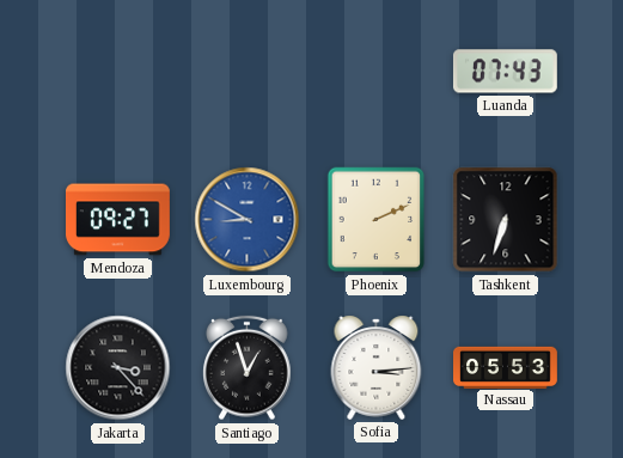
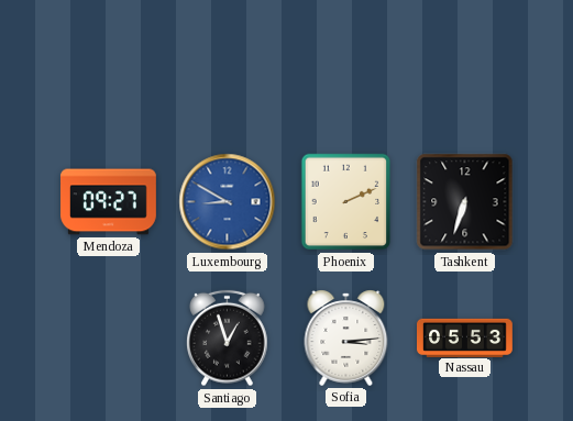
Luanda: 07:43 -> none (505, 72)
Jakarta: 3:23 -> none (118, 368)
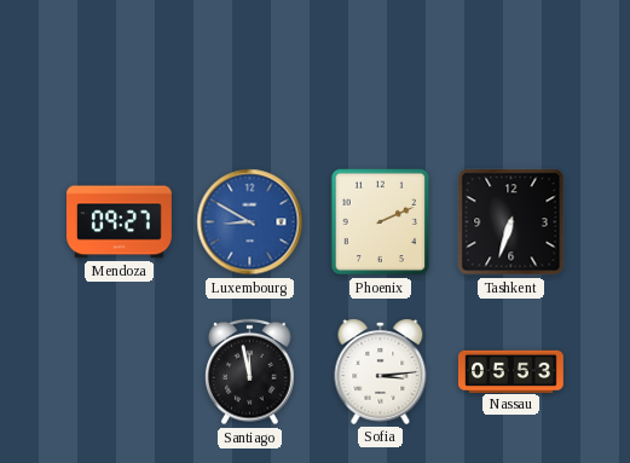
Santiago: 12:57 -> 11:58 (250, 372)
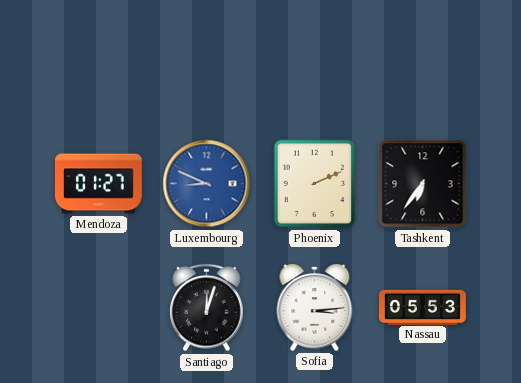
Mendoza: 09:27 -> 01:27 (99, 184)
Luxembourg: 8:50 -> 8:49 (207, 184)
Tashkent: 6:33 -> 6:36 (423, 184)
Santiago: 11:58 -> 12:03 (207, 308)
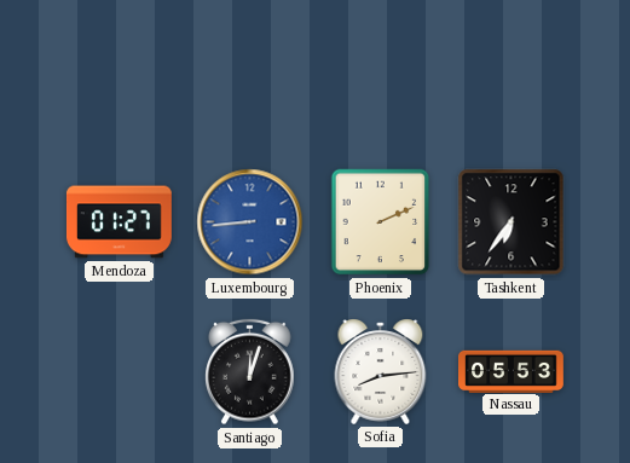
Luxembourg: 8:49 -> 8:44 (250, 222)
Sofia: 3:14 -> 8:14 (381, 371)
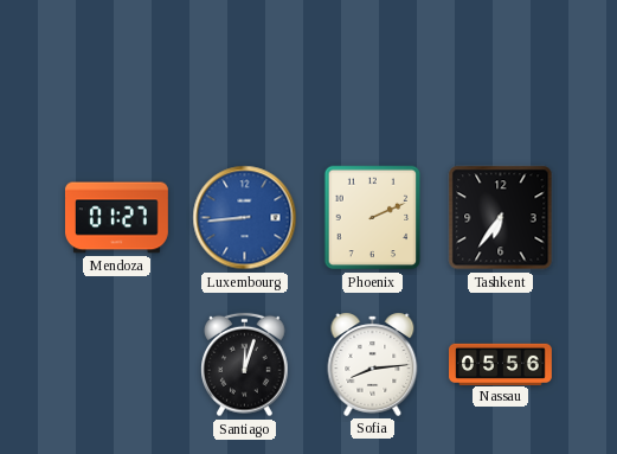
Nassau: 05:53 -> 05:56 (501, 364)
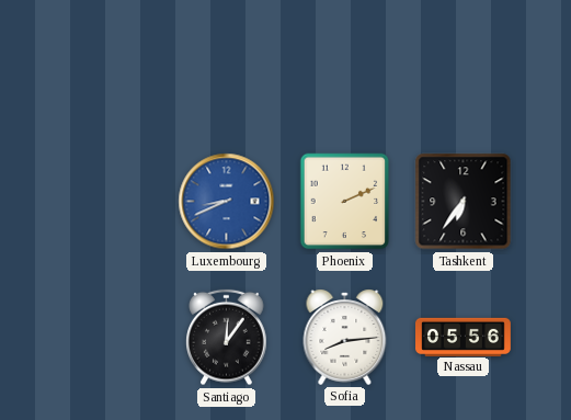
Mendoza: 01:27 -> none (117, 218)
Luxembourg: 8:44 -> 8:41 (227, 202)
Santiago: 12:03 -> 12:06 (227, 338)
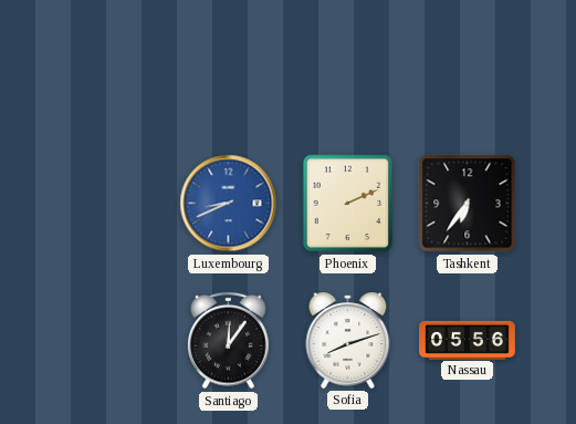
Sofia: 8:14 -> 8:12 (348, 340)
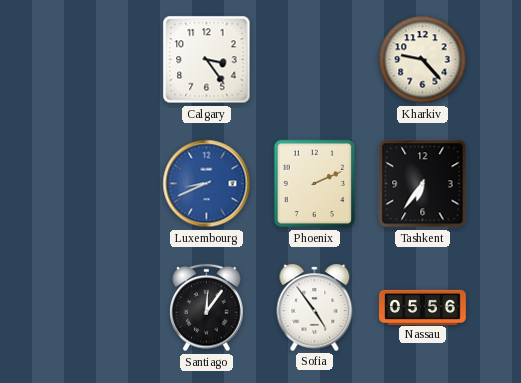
Calgary: none -> 3:24 (207, 60)
Kharkiv: none -> 9:23 (423, 60)
Sofia: 8:12 -> 4:54 (315, 307)
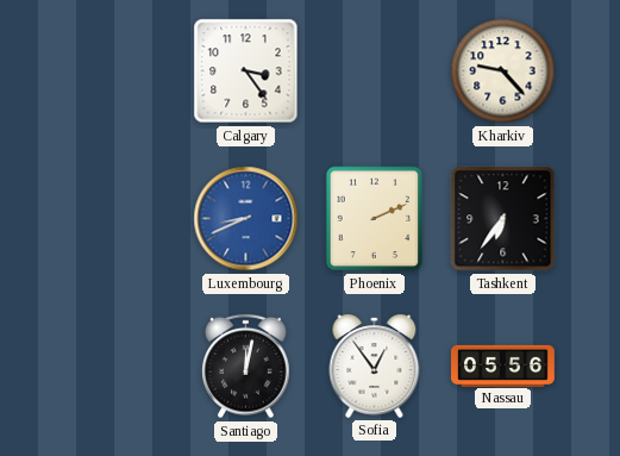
Santiago: 12:06 -> 12:02 (246, 367)
Sofia: 4:54 -> 12:54 (375, 366)
